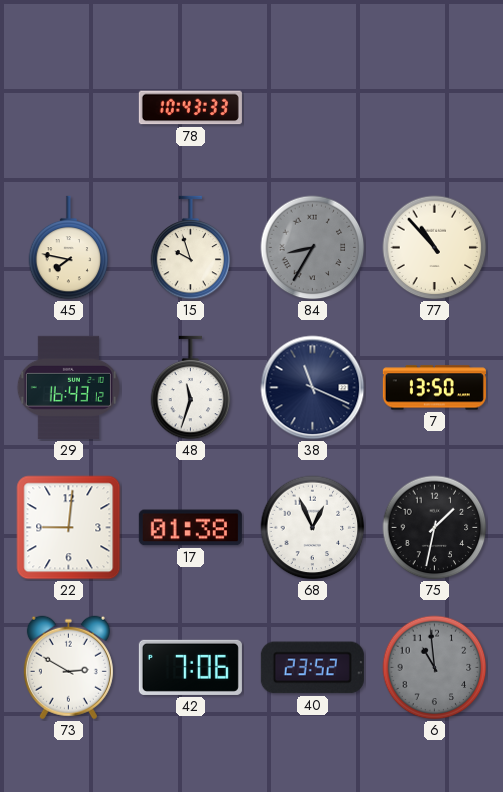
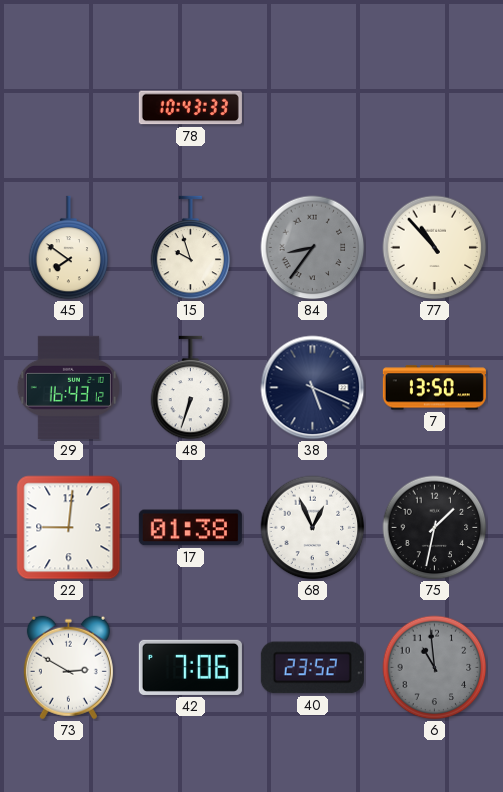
45: 7:47 -> 7:51 (69, 248)
84: 8:35 -> 8:36 (313, 248)
48: 11:33 -> 6:33 (191, 388)
38: 11:19 -> 5:19 (313, 388)
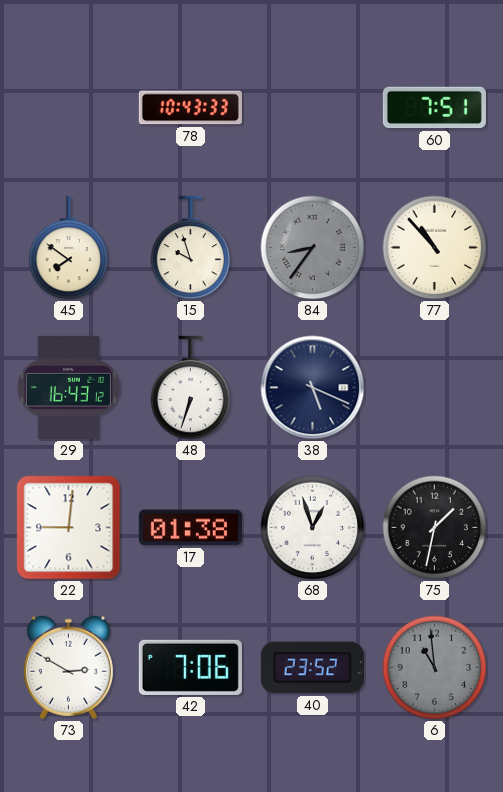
60: none -> 7:51 (434, 108)
7: 13:50 -> none (434, 388)
68: 12:56 -> 12:57 (313, 528)
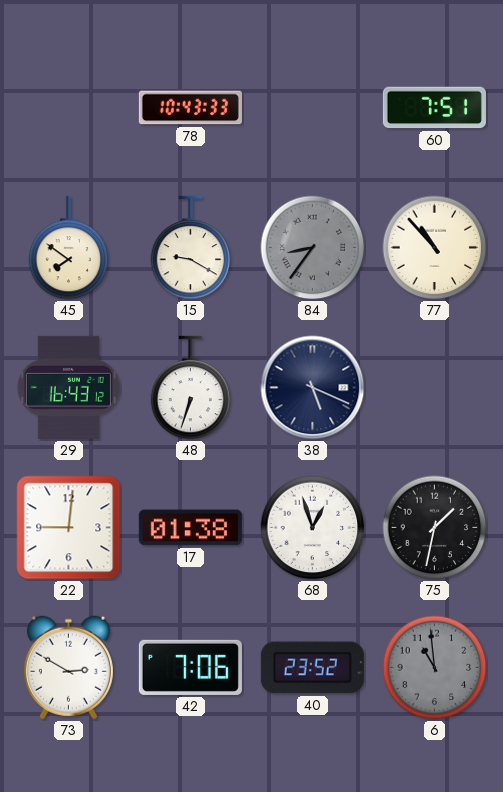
15: 9:57 -> 9:20 (191, 248)
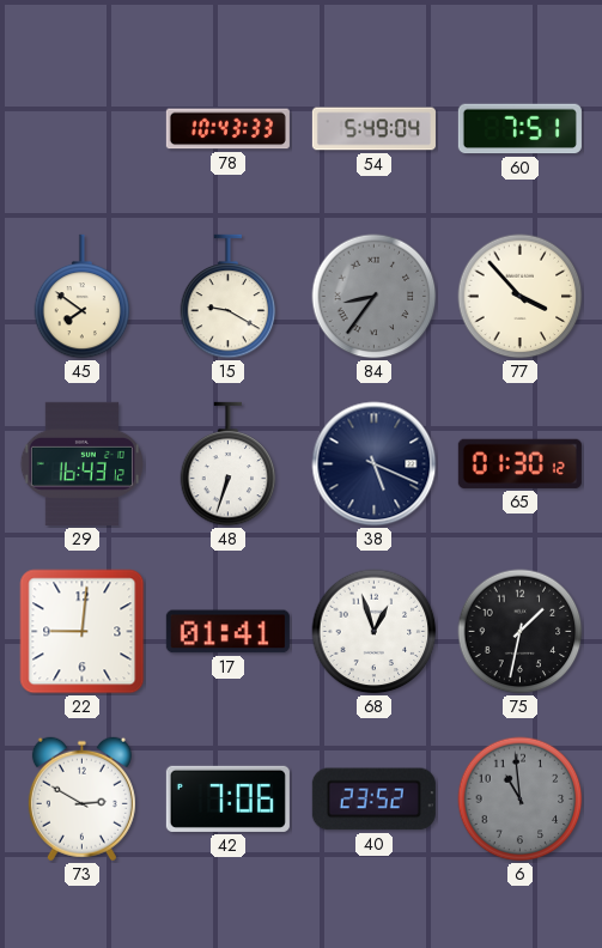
54: none -> 5:49 (373, 129)
77: 10:53 -> 3:53 (521, 297)
65: none -> 01:30 (519, 463)
17: 01:38 -> 01:41 (227, 632)
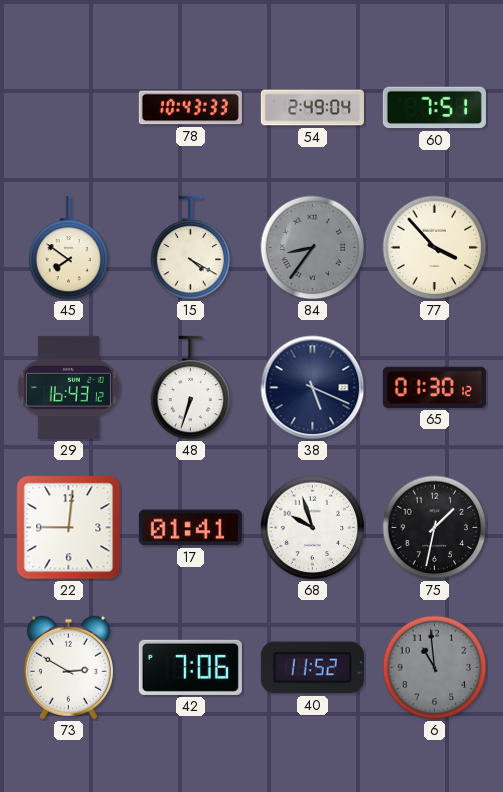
54: 5:49 -> 2:49 (312, 108)
15: 9:20 -> 4:20 (191, 248)
68: 12:57 -> 9:57 (313, 528)
40: 23:52 -> 11:52 (312, 668)
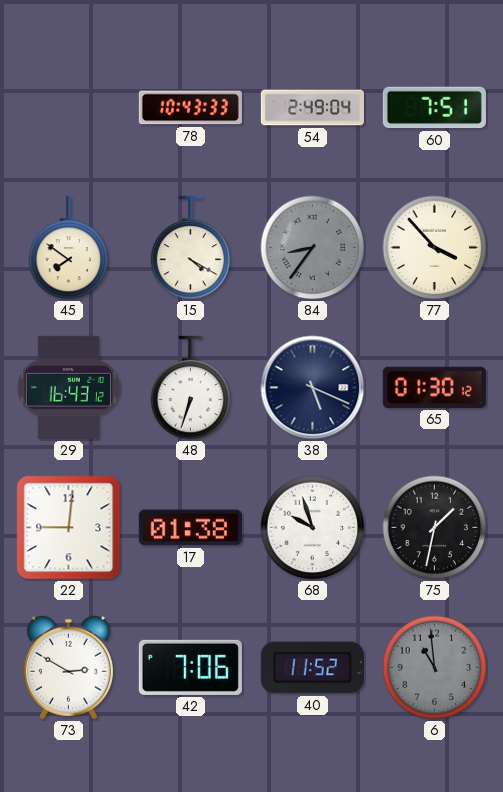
17: 01:41 -> 01:38 (190, 528)
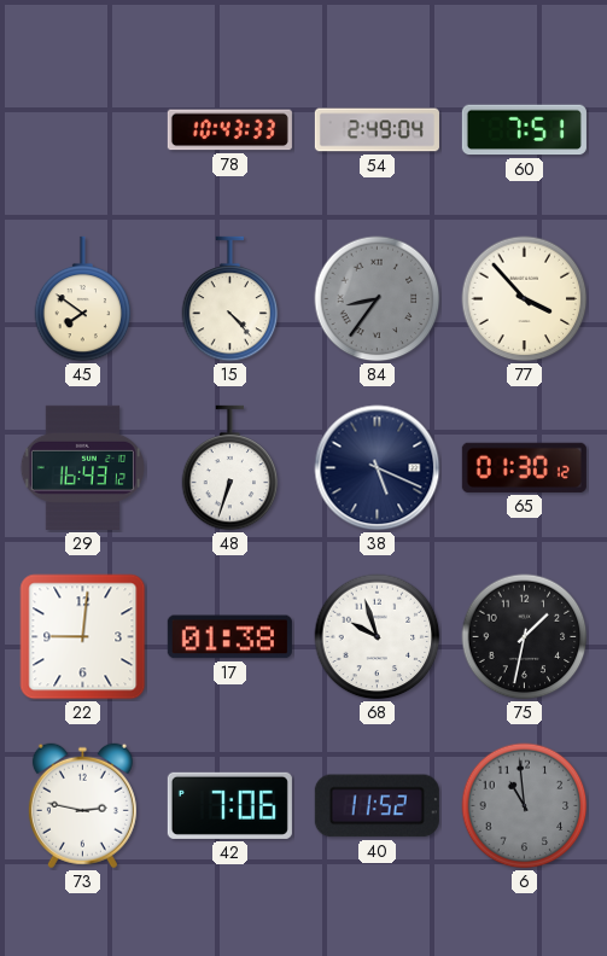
15: 4:20 -> 4:23 (230, 299)
73: 2:50 -> 2:47 (82, 806)
